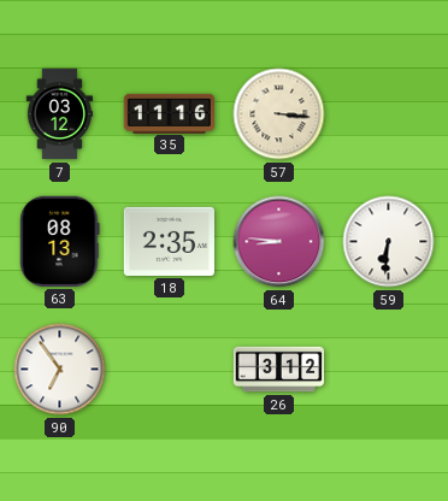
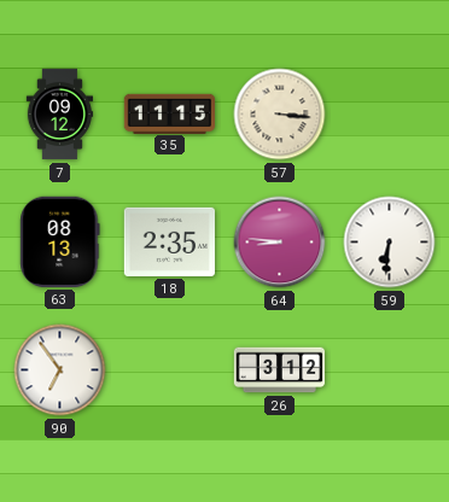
7: 03:12 -> 09:12 (59, 115)
35: 11:16 -> 11:15 (170, 113)
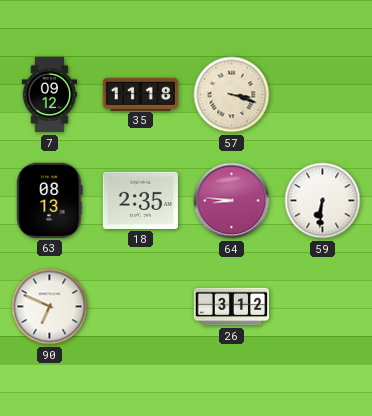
35: 11:15 -> 11:18 (141, 94)
57: 3:16 -> 3:18 (232, 95)
90: 6:54 -> 6:49 (50, 307)
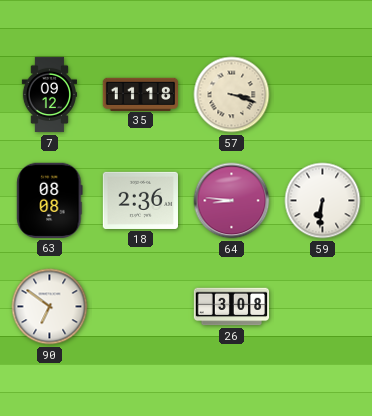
63: 08:13 -> 08:08 (50, 200)
18: 2:35 -> 2:36 (140, 200)
90: 6:49 -> 6:51 (50, 307)
26: 3:12 -> 3:08 (232, 307)
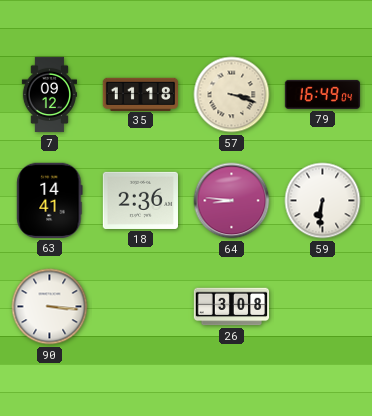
79: none -> 16:49 (323, 94)
63: 08:08 -> 14:41 (50, 200)
90: 6:51 -> 3:16 (50, 307)
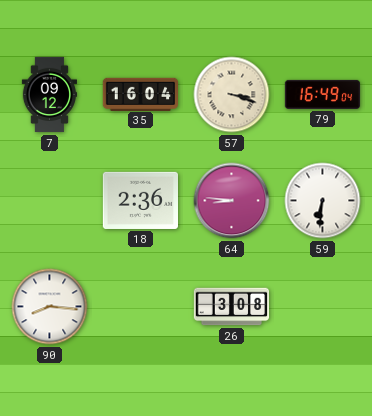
35: 11:18 -> 16:04 (141, 94)
63: 14:41 -> none (50, 200)
90: 3:16 -> 8:16 (50, 307)
